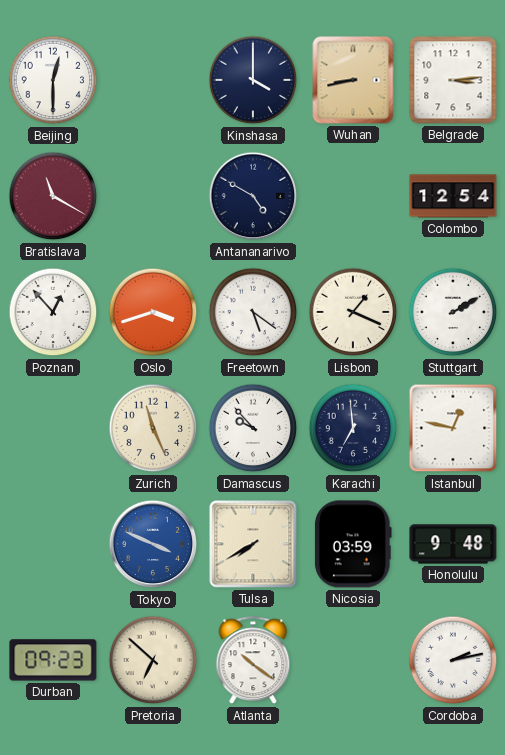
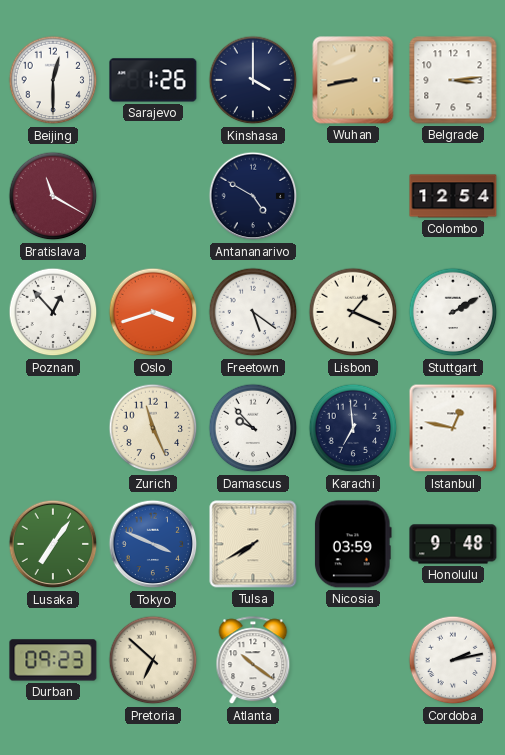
Sarajevo: none -> 1:26 (153, 80)
Lusaka: none -> 7:06 (53, 544)
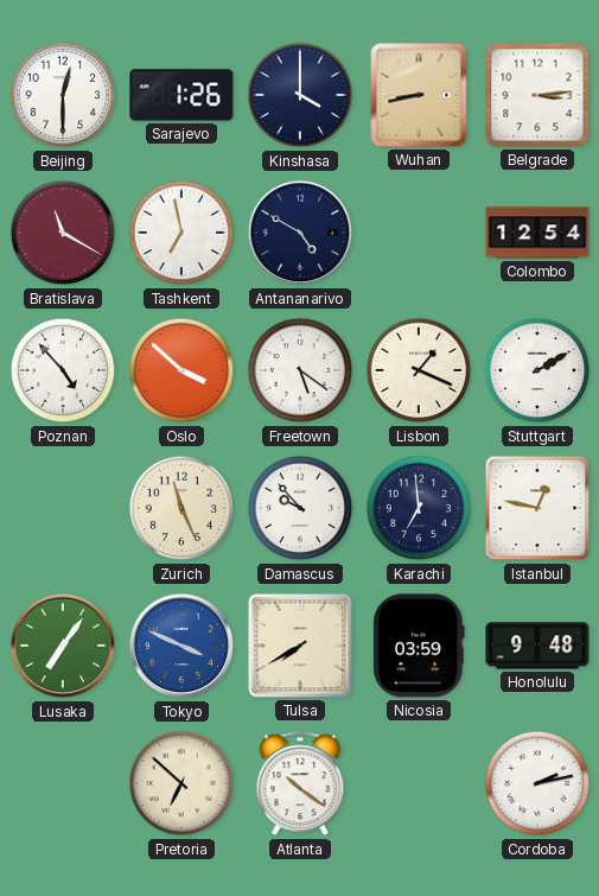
Tashkent: none -> 6:58 (181, 233)
Poznan: 12:53 -> 4:53 (63, 370)
Oslo: 3:42 -> 3:52 (181, 370)
Durban: 09:23 -> none (53, 660)
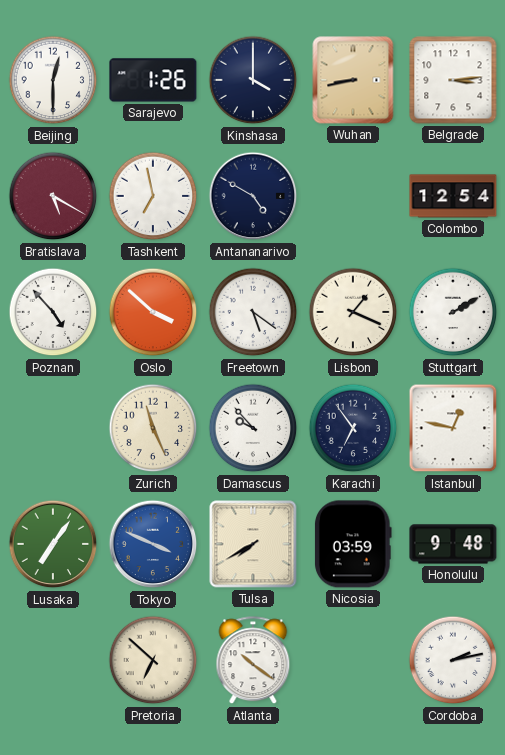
Bratislava: 11:20 -> 5:20 (53, 196)
Karachi: 6:59 -> 6:54 (353, 428)
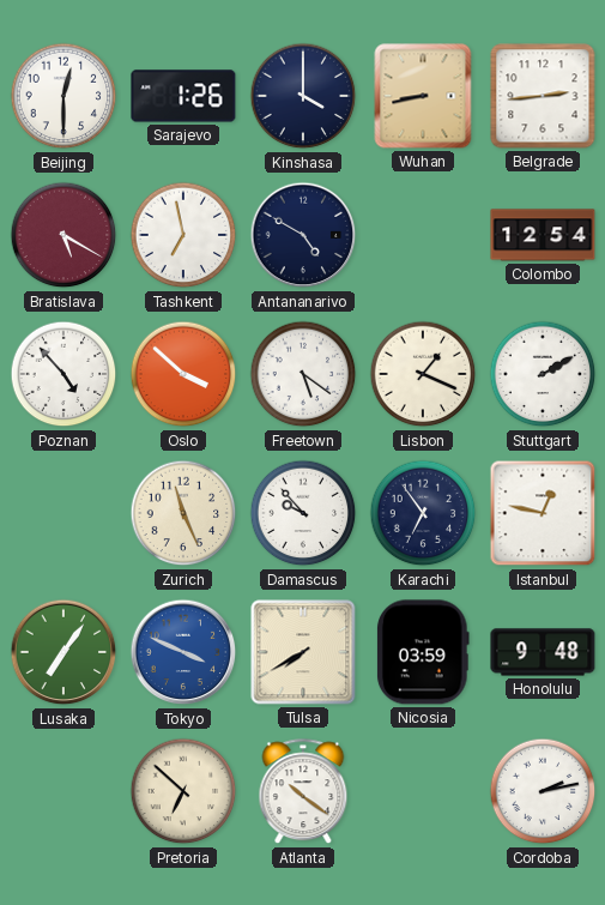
Belgrade: 3:14 -> 2:44 (543, 96)
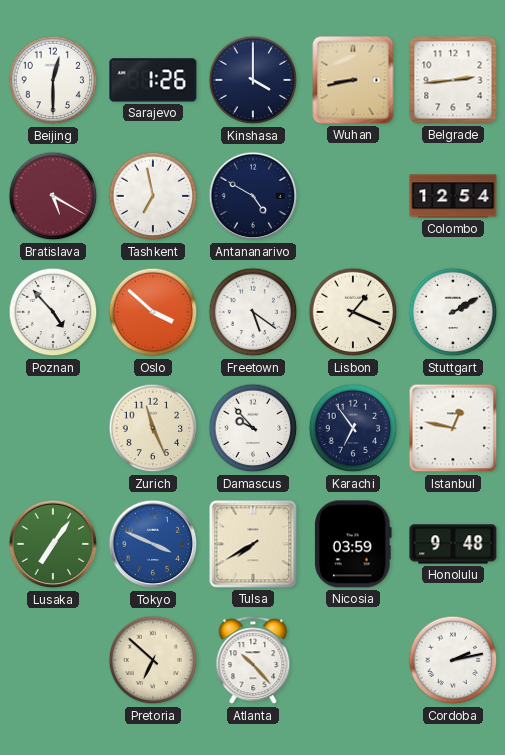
Atlanta: 10:21 -> 10:23 (253, 661)
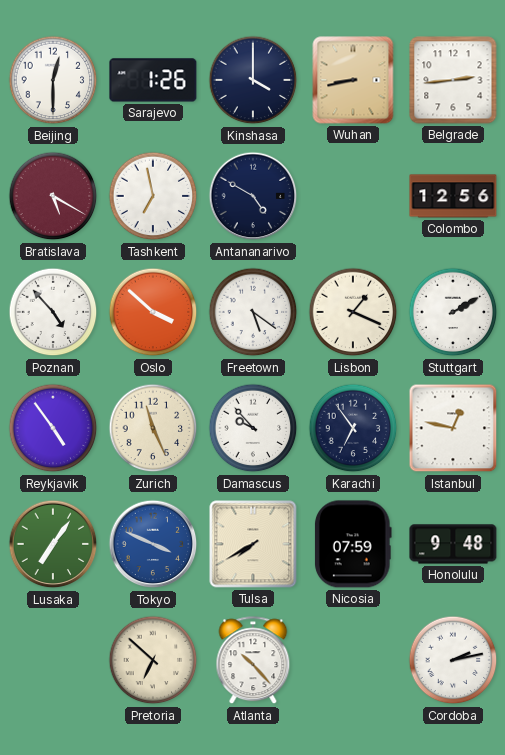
Colombo: 12:54 -> 12:56 (453, 196)
Reykjavik: none -> 4:54 (53, 428)
Nicosia: 03:59 -> 07:59 (353, 544)
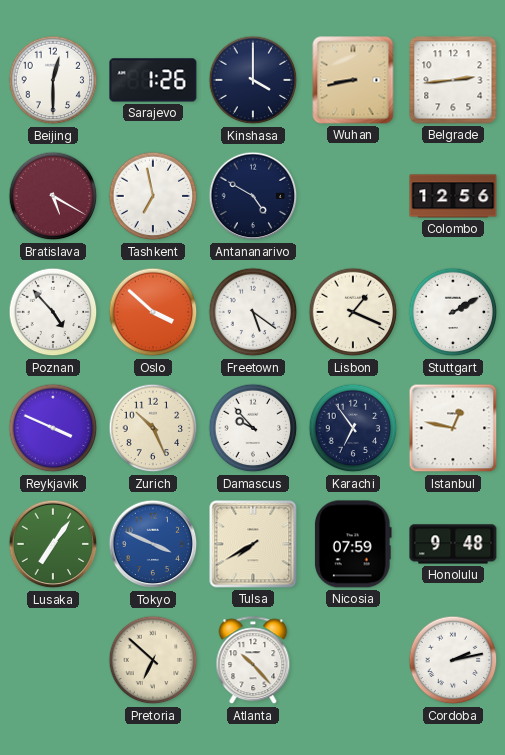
Reykjavik: 4:54 -> 3:49 (53, 428)
Zurich: 11:26 -> 10:26 (153, 428)
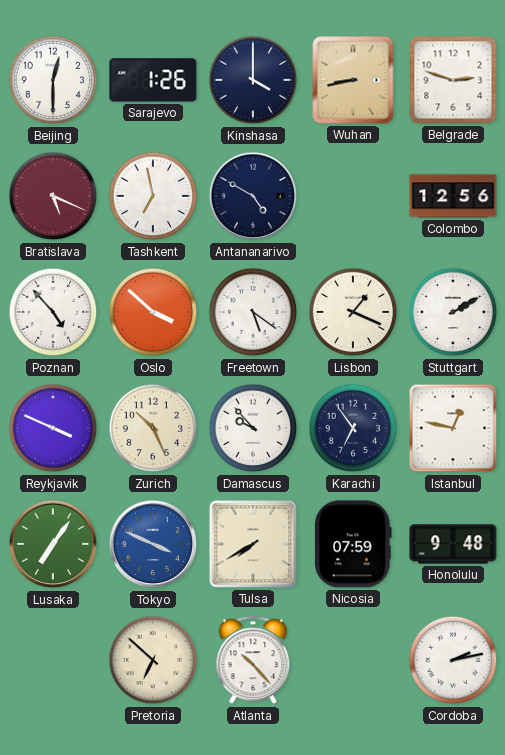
Belgrade: 2:44 -> 2:48 (453, 80)
Bratislava: 5:20 -> 5:19 (53, 196)
